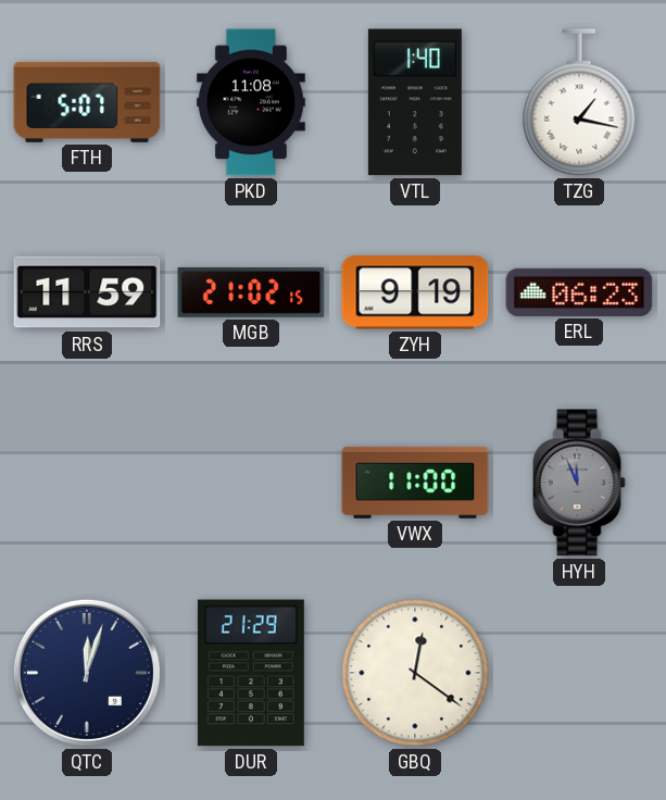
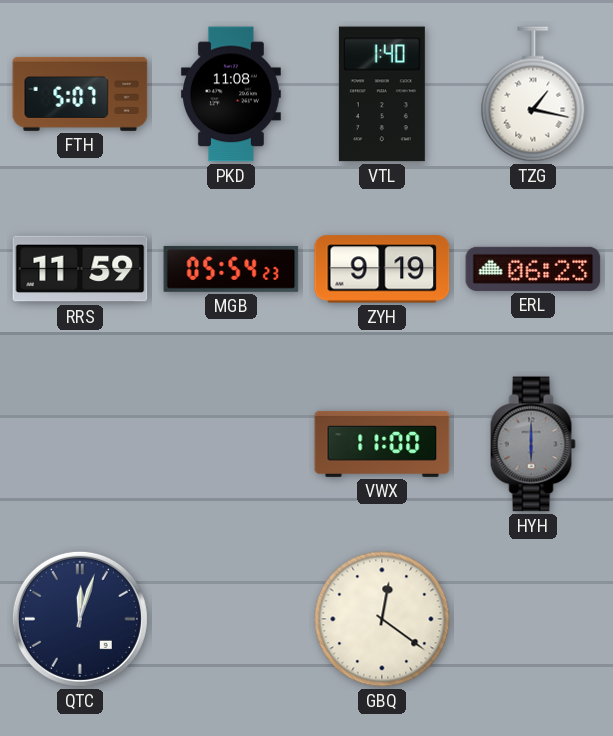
MGB: 21:02 -> 05:54 (231, 269)
HYH: 11:56 -> 6:00 (533, 444)
DUR: 21:29 -> none (251, 673)
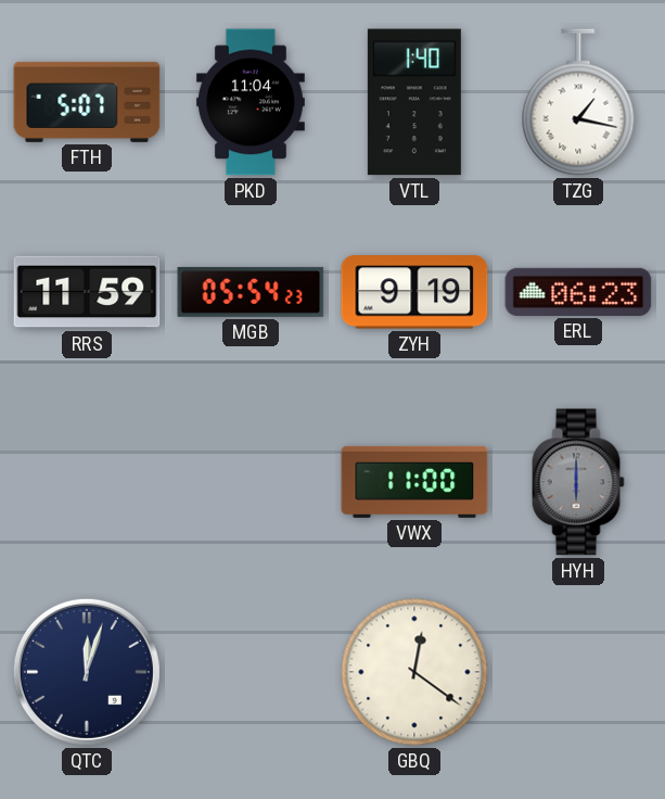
PKD: 11:08 -> 11:04 (251, 102)
